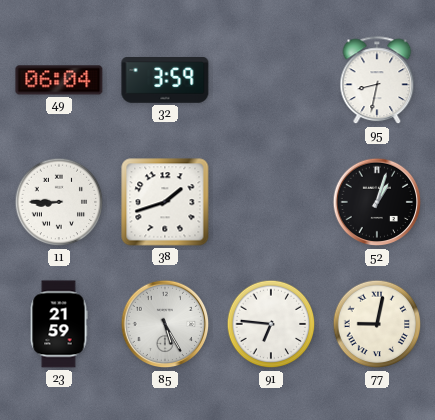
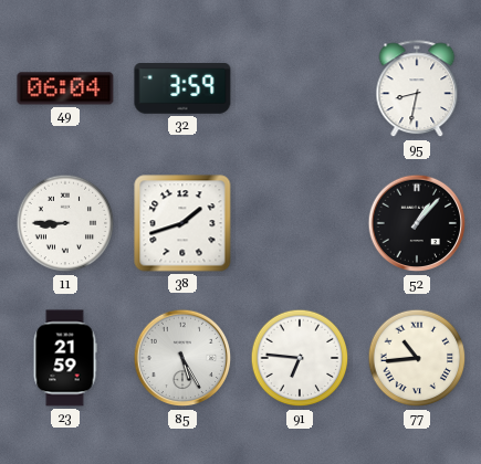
52: 1:03 -> 1:07 (417, 223)
77: 9:02 -> 10:44 (417, 358)
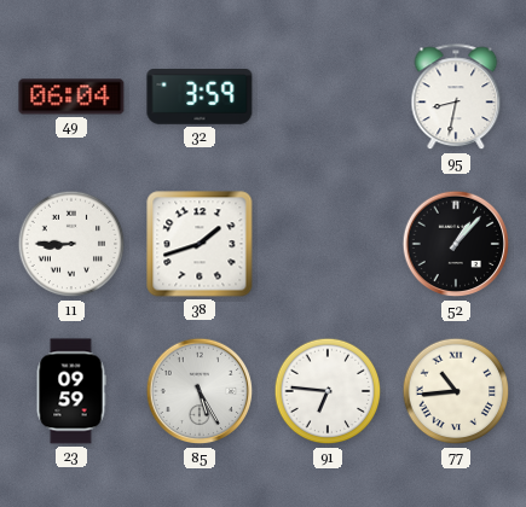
23: 21:59 -> 09:59 (71, 391)
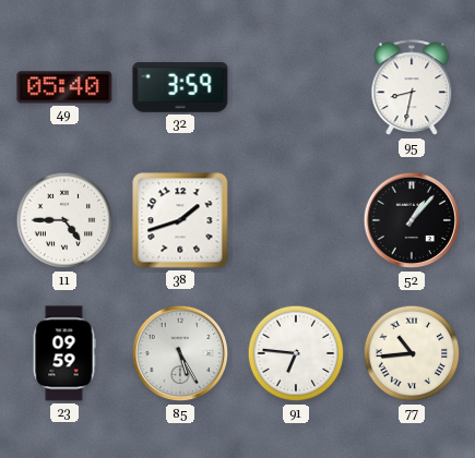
49: 06:04 -> 05:40 (64, 87)
11: 8:45 -> 4:45 (64, 220)
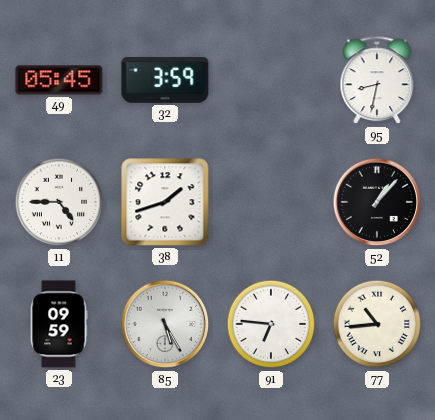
49: 05:40 -> 05:45 (59, 80)
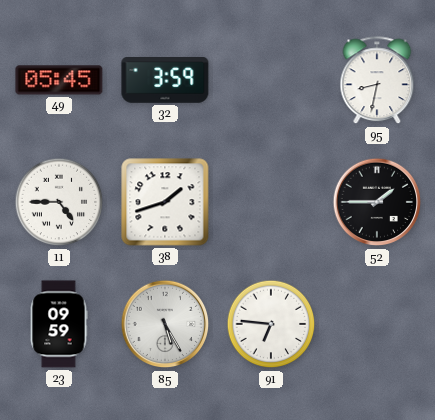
52: 1:07 -> 1:45 (377, 202)
77: 10:44 -> none (377, 324)
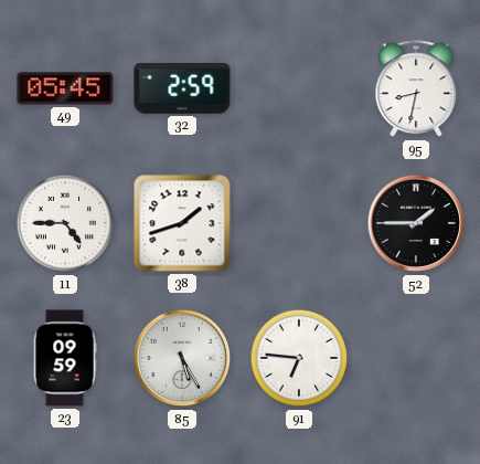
32: 3:59 -> 2:59 (182, 89)
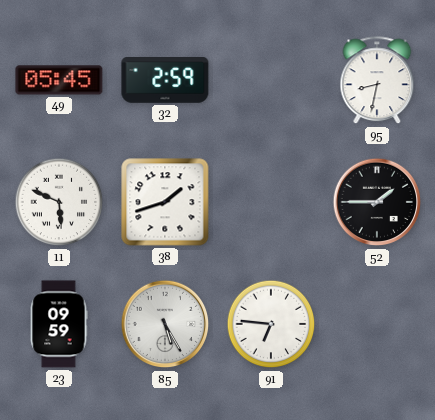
11: 4:45 -> 5:49 (59, 202)
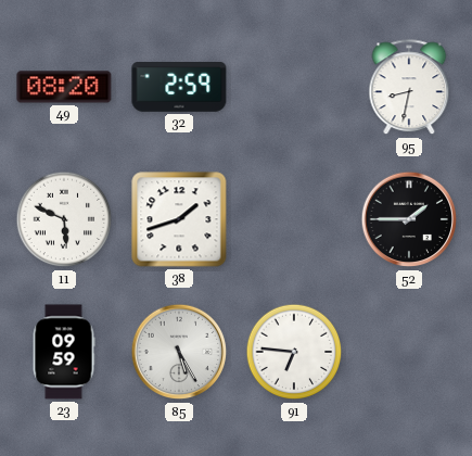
49: 05:45 -> 08:20 (64, 87)
